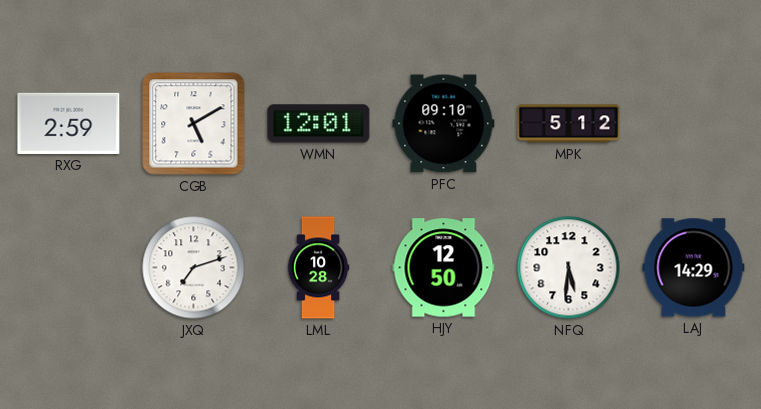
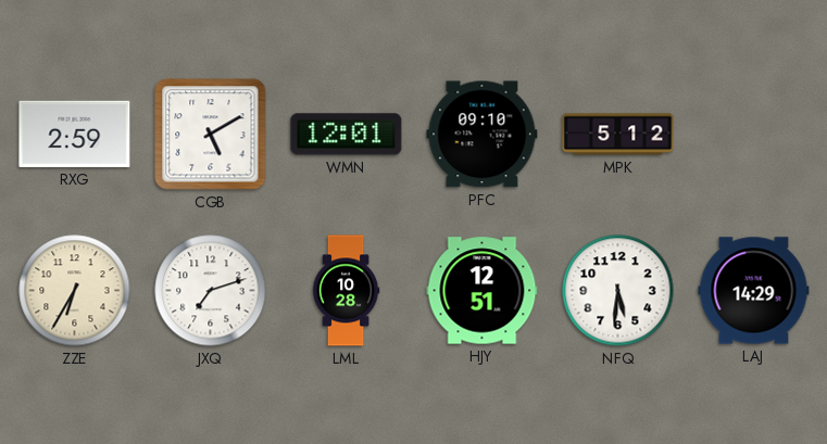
ZZE: none -> 6:35 (75, 291)
HJY: 12:50 -> 12:51 (483, 291)
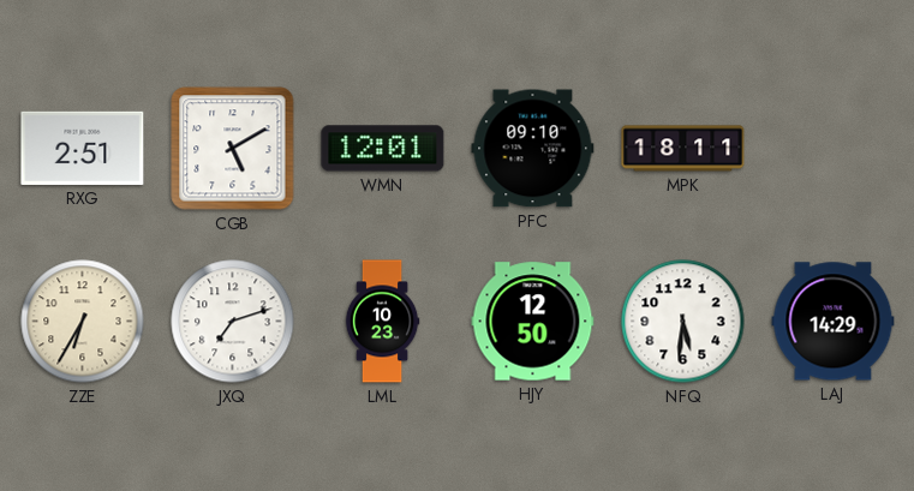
RXG: 2:59 -> 2:51 (83, 148)
MPK: 5:12 -> 18:11 (683, 149)
LML: 10:28 -> 10:23 (382, 322)
HJY: 12:51 -> 12:50 (533, 322)
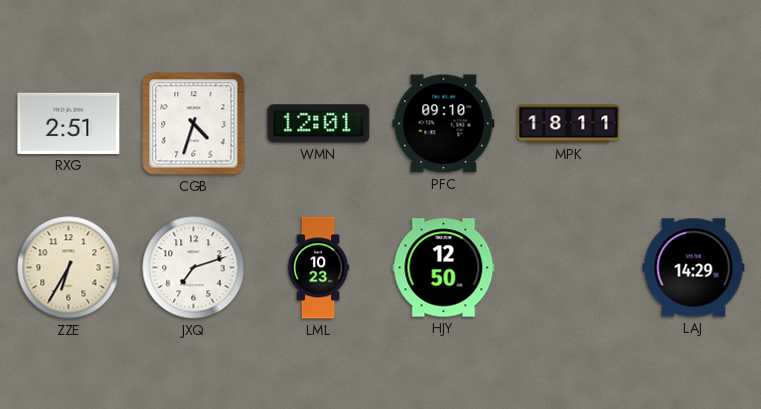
CGB: 5:10 -> 4:33 (194, 124)
NFQ: 5:31 -> none (683, 322)
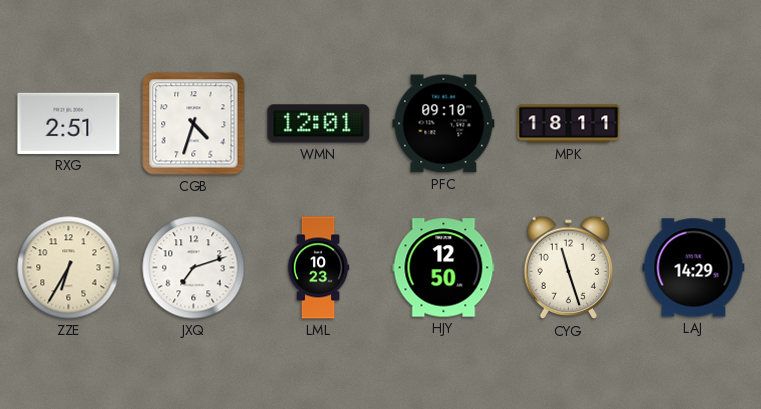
CYG: none -> 11:27 (569, 268)
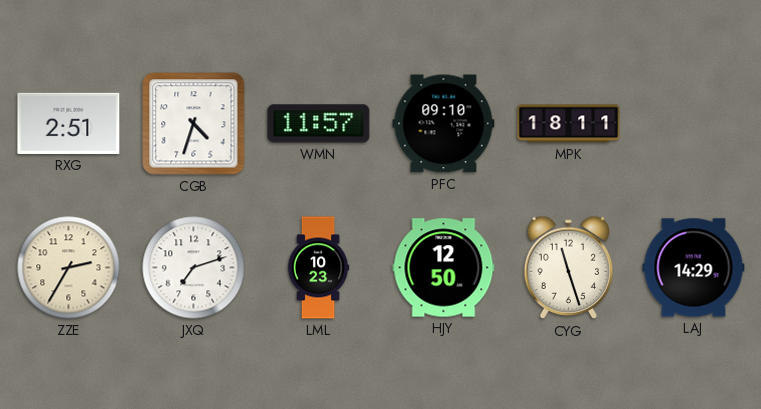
WMN: 12:01 -> 11:57 (319, 124)
ZZE: 6:35 -> 2:35 (69, 268)
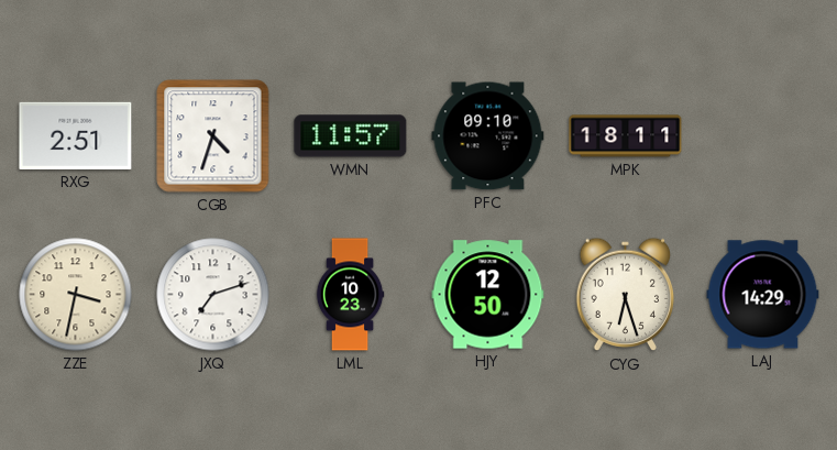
ZZE: 2:35 -> 3:32 (76, 295)
CYG: 11:27 -> 6:27 (626, 295)
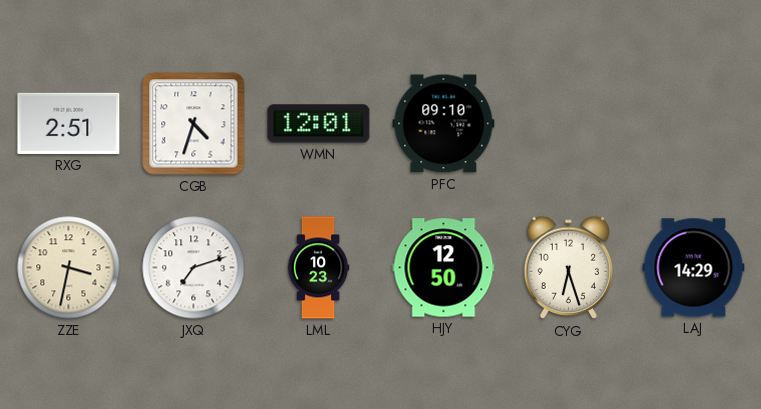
WMN: 11:57 -> 12:01 (319, 124)
MPK: 18:11 -> none (626, 136)
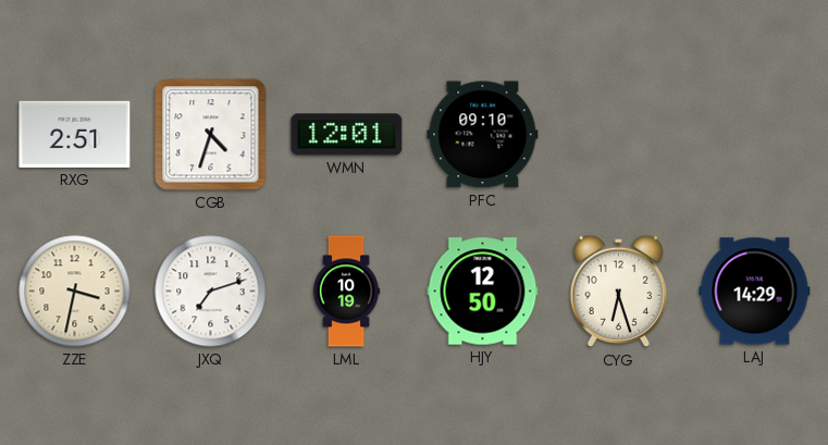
LML: 10:23 -> 10:19 (346, 292)
